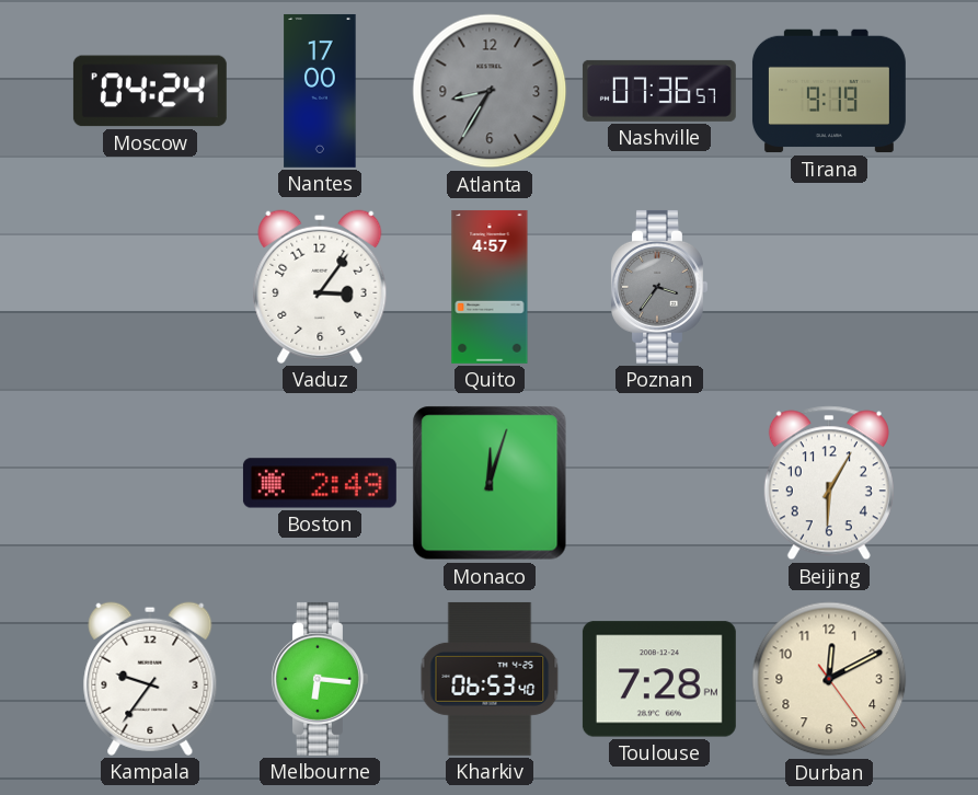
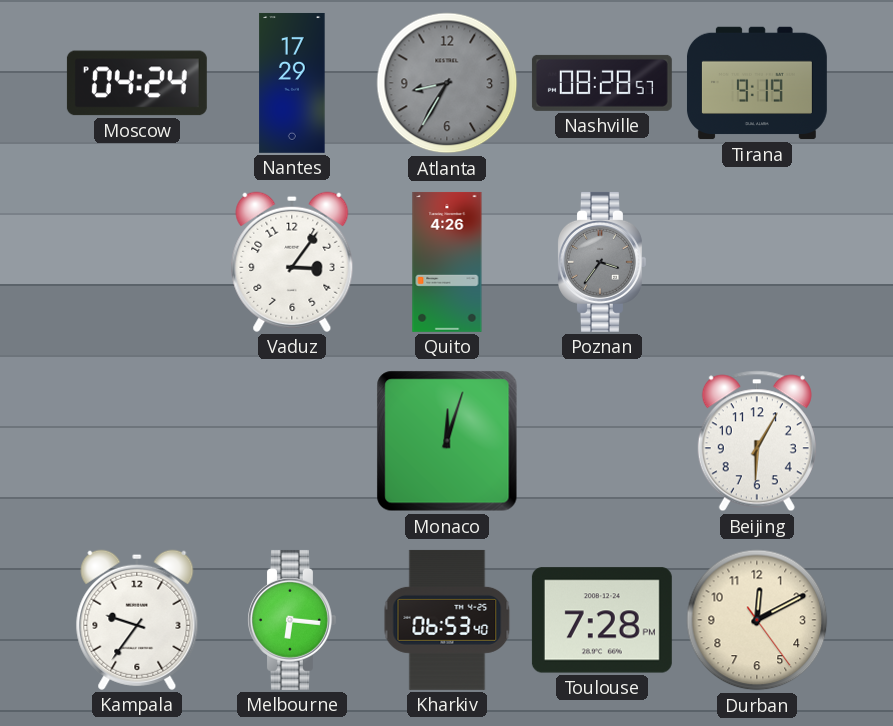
Nantes: 17:00 -> 17:29 (292, 83)
Nashville: 07:36 -> 08:28 (602, 83)
Quito: 4:57 -> 4:26 (447, 262)
Boston: 2:49 -> none (320, 483)
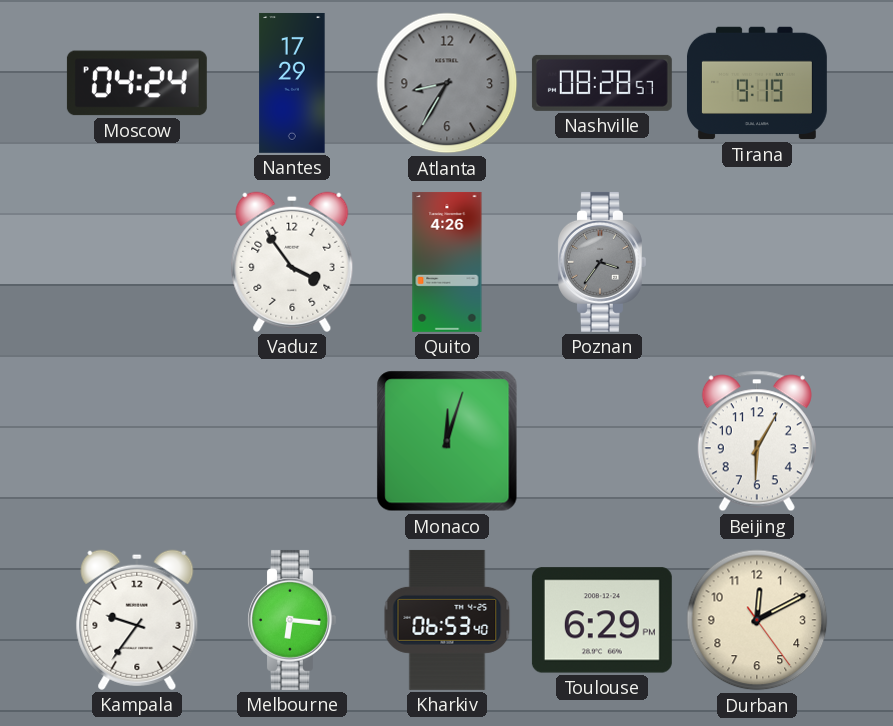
Vaduz: 3:06 -> 3:54 (292, 262)
Toulouse: 7:28 -> 6:29 (602, 620)
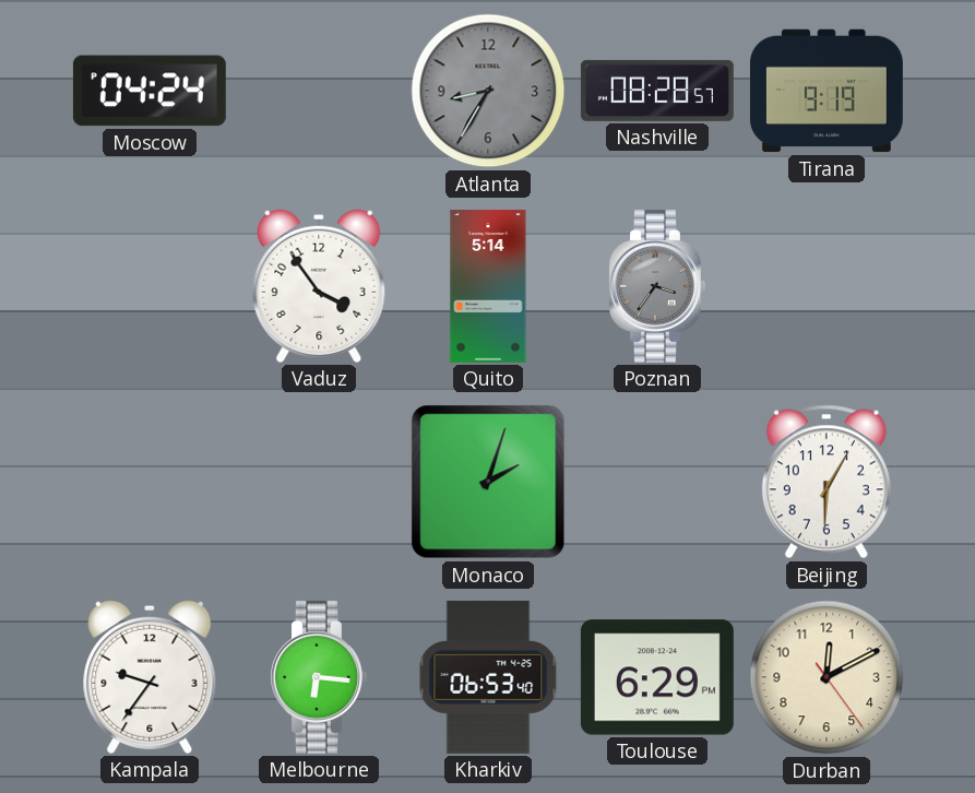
Nantes: 17:29 -> none (292, 83)
Quito: 4:26 -> 5:14 (488, 286)
Monaco: 12:03 -> 2:03 (488, 482)
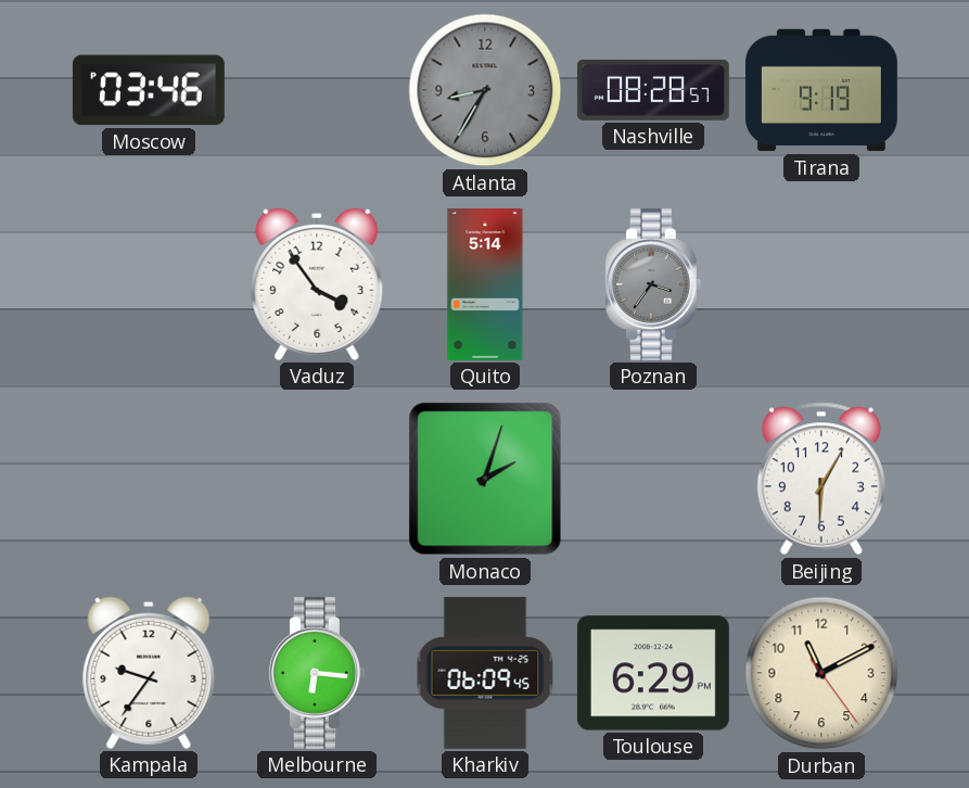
Moscow: 04:24 -> 03:46 (149, 90)
Kharkiv: 06:53 -> 06:09 (485, 673)
Durban: 12:10 -> 11:10 (821, 673)
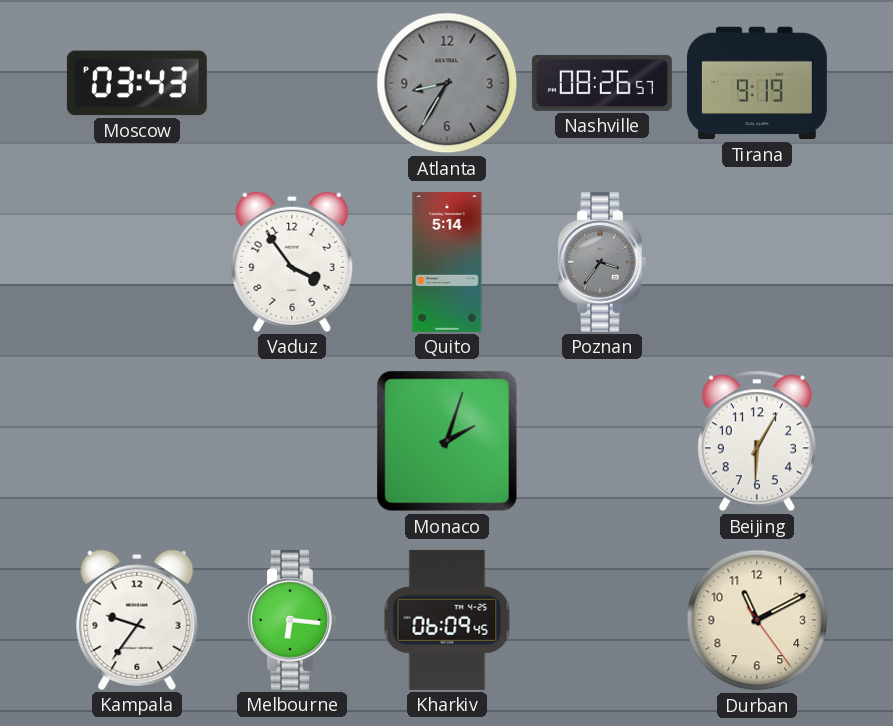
Moscow: 03:46 -> 03:43 (137, 83)
Nashville: 08:28 -> 08:26 (602, 83)
Toulouse: 6:29 -> none (653, 673)
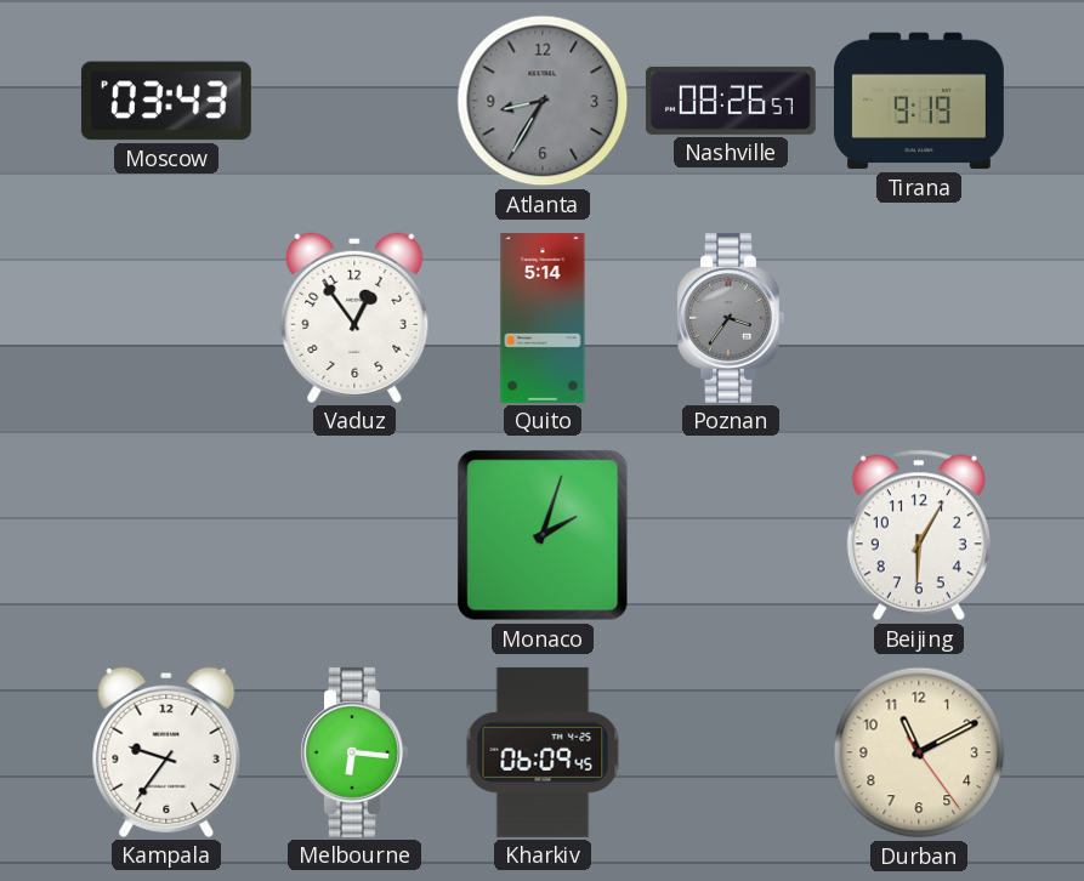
Vaduz: 3:54 -> 12:54 (354, 318)
